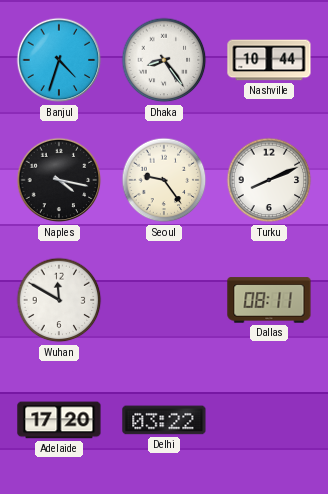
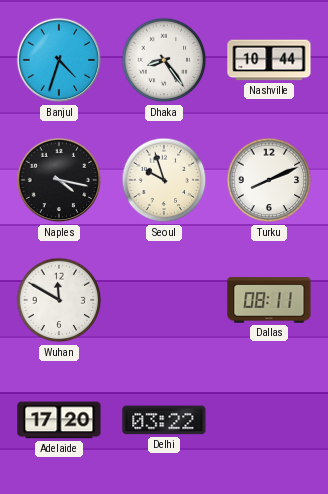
Seoul: 9:24 -> 9:57 (164, 180)
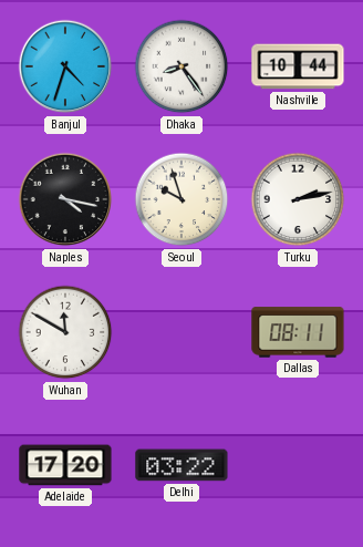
Turku: 8:11 -> 2:13 (298, 199)
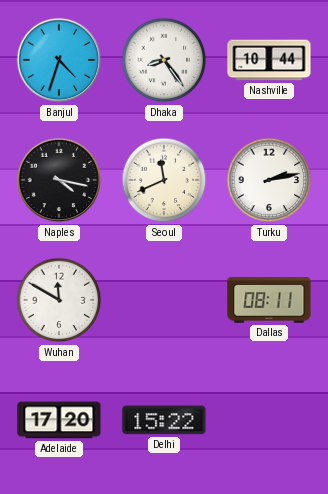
Seoul: 9:57 -> 11:41 (164, 180)
Delhi: 03:22 -> 15:22 (164, 420)
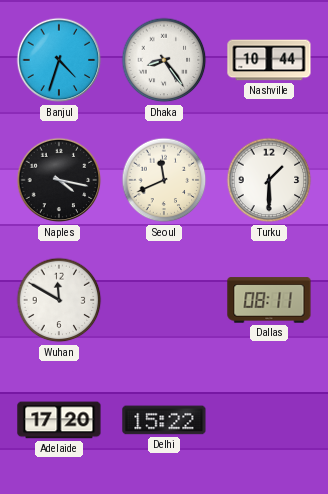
Turku: 2:13 -> 1:30 (269, 180)
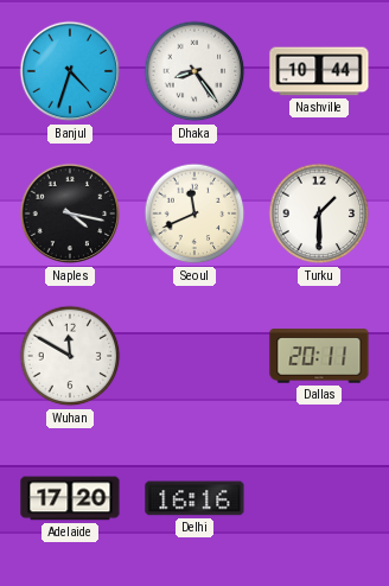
Dallas: 08:11 -> 20:11 (319, 356)
Delhi: 15:22 -> 16:16 (194, 498)
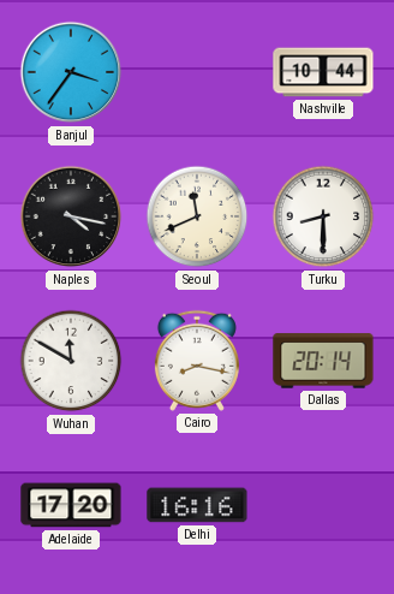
Banjul: 4:33 -> 3:36 (71, 72)
Dhaka: 8:24 -> none (194, 71)
Turku: 1:30 -> 8:30 (323, 216)
Cairo: none -> 8:17 (197, 361)
Dallas: 20:11 -> 20:14 (323, 361)
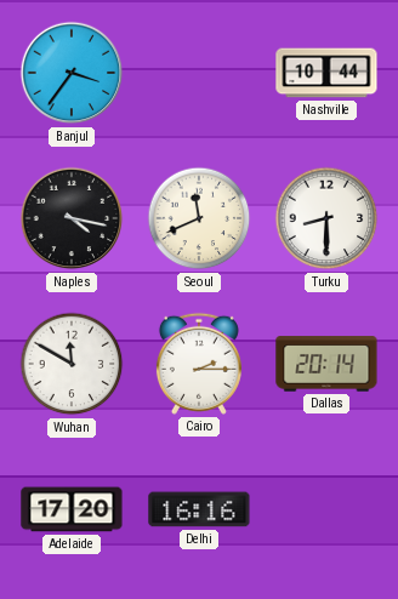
Cairo: 8:17 -> 2:15 (199, 364)
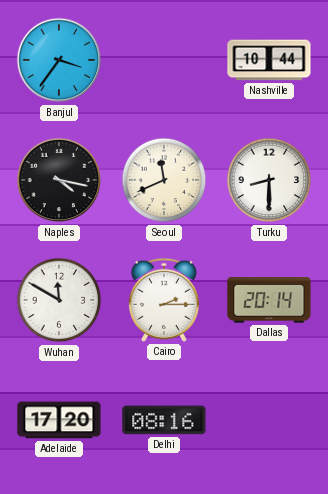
Delhi: 16:16 -> 08:16 (164, 420)
